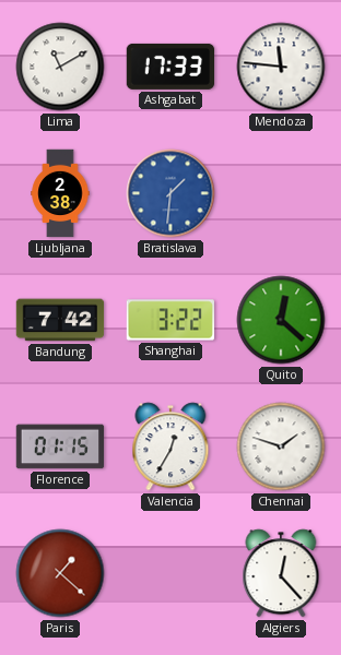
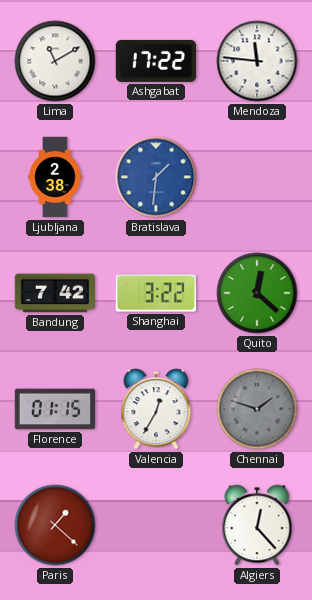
Ashgabat: 17:33 -> 17:22 (156, 61)
Chennai dial: white -> grey (257, 409)
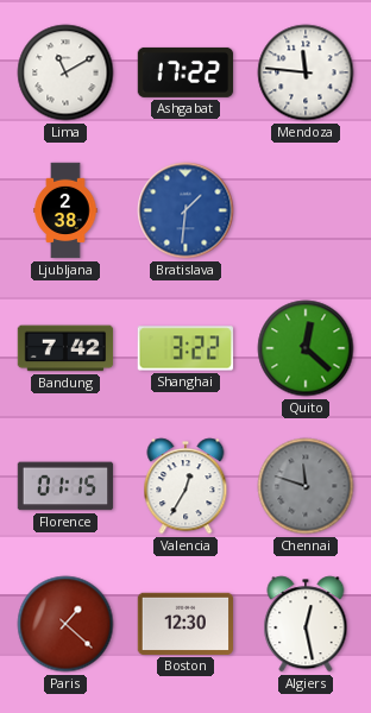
Chennai: 1:48 -> 11:48 (306, 486)
Boston: none -> 12:30 (185, 624)
Algiers: 12:23 -> 12:28 (306, 624)
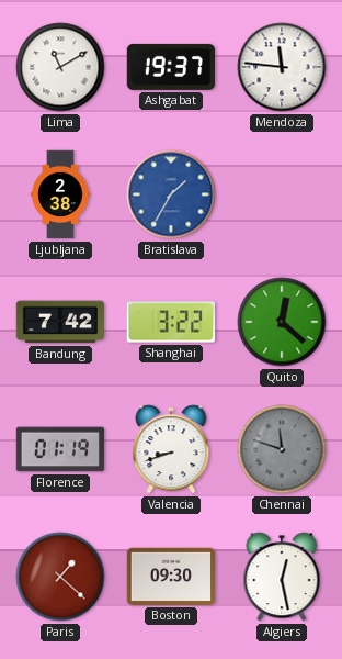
Ashgabat: 17:22 -> 19:37 (171, 67)
Bratislava: 1:31 -> 1:35 (171, 194)
Florence: 01:15 -> 01:19 (60, 449)
Valencia: 12:35 -> 8:42 (171, 449)
Boston: 12:30 -> 09:30 (171, 577)
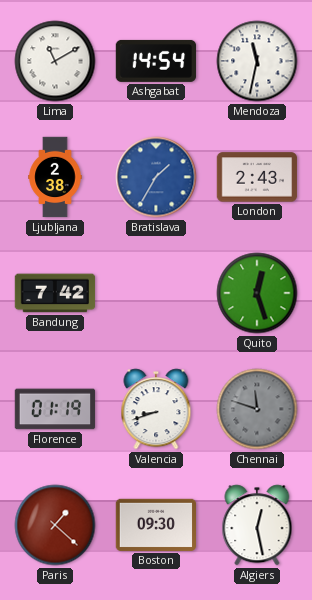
Ashgabat: 19:37 -> 14:54 (156, 61)
Mendoza: 11:46 -> 11:32 (257, 61)
London: none -> 2:43 (257, 177)
Shanghai: 3:22 -> none (171, 322)
Quito: 12:22 -> 12:27 (257, 293)
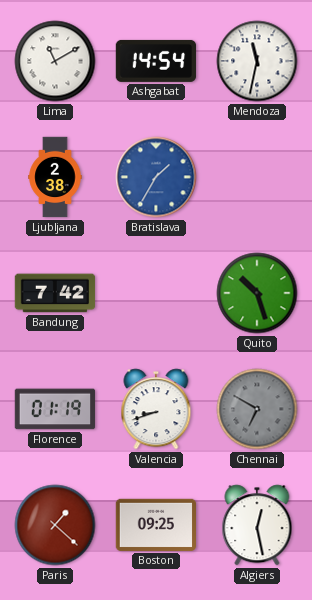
London: 2:43 -> none (257, 177)
Quito: 12:27 -> 10:27 (257, 293)
Chennai: 11:48 -> 6:50 (257, 409)
Boston: 09:30 -> 09:25 (156, 525)
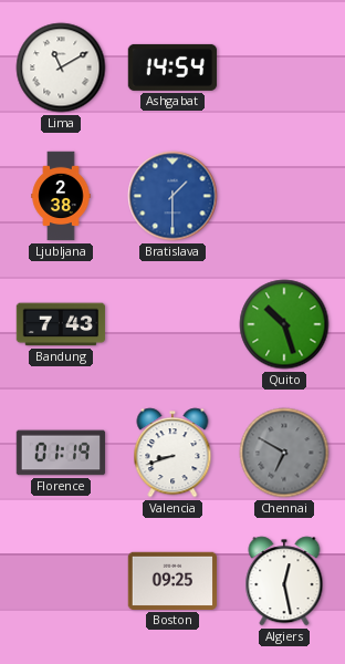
Mendoza: 11:32 -> none (257, 61)
Bratislava: 1:35 -> 1:30 (172, 196)
Bandung: 7:42 -> 7:43 (61, 324)
Paris: 1:22 -> none (55, 525)
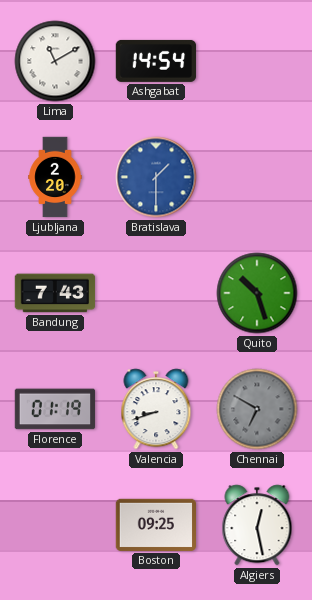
Ljubljana: 2:38 -> 2:20 (55, 177)
